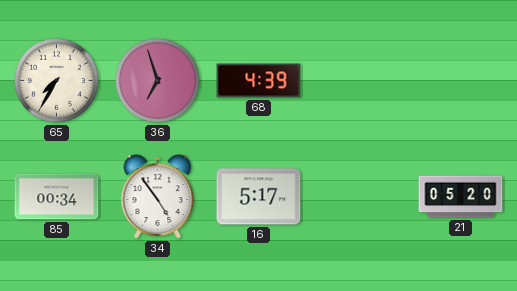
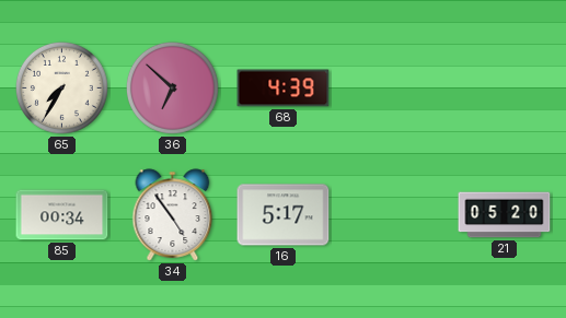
36: 6:57 -> 6:52 (172, 87)
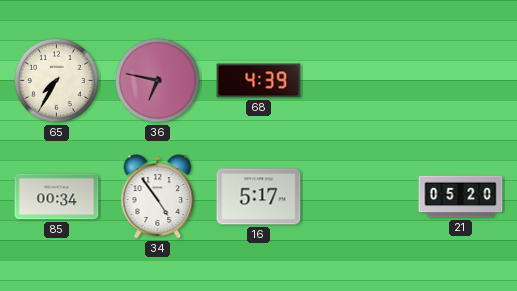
36: 6:52 -> 6:47 (157, 80)
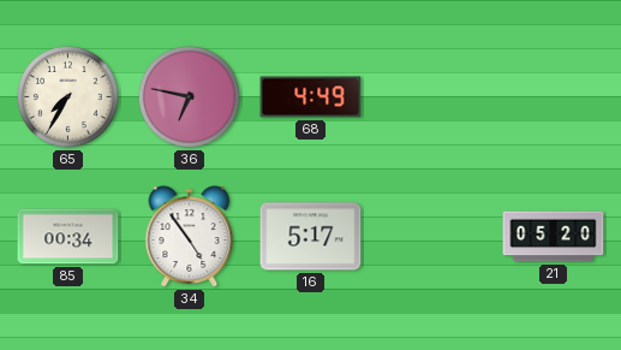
68: 4:39 -> 4:49 (311, 97)
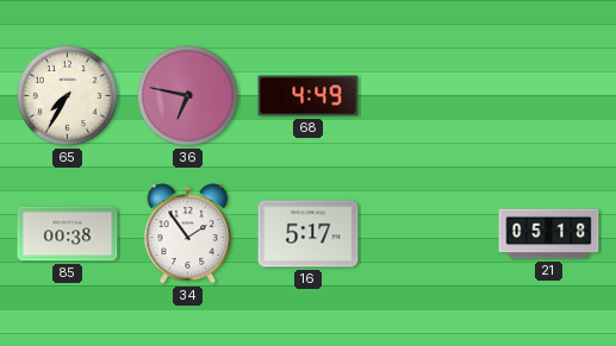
85: 00:34 -> 00:38 (68, 234)
34: 4:54 -> 1:54 (188, 234)
21: 05:20 -> 05:18 (549, 234)
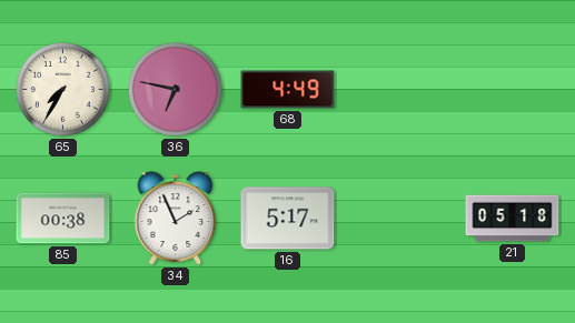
34: 1:54 -> 1:56 (176, 219)
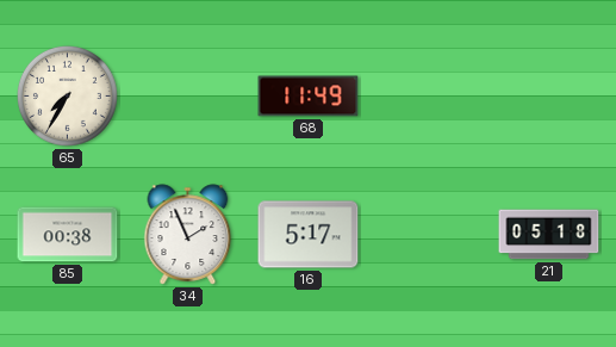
36: 6:47 -> none (175, 89)
68: 4:49 -> 11:49 (309, 97)
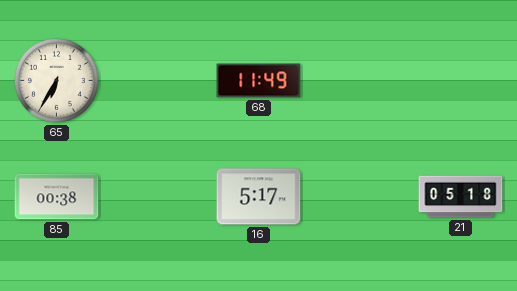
65: 7:35 -> 6:35 (56, 80)
34: 1:56 -> none (188, 235)
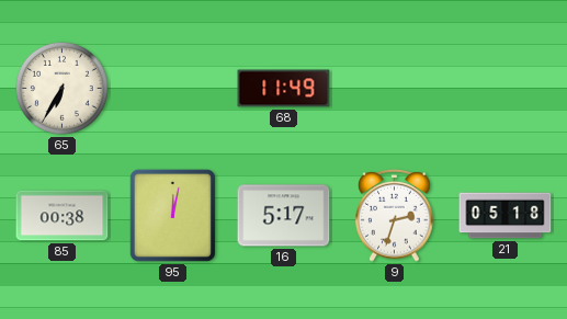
95: none -> 12:02 (172, 215)
9: none -> 2:33 (395, 215)
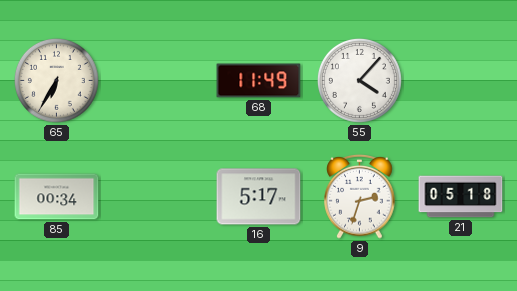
55: none -> 4:07 (359, 80)
85: 00:38 -> 00:34 (57, 197)
95: 12:02 -> none (172, 215)
